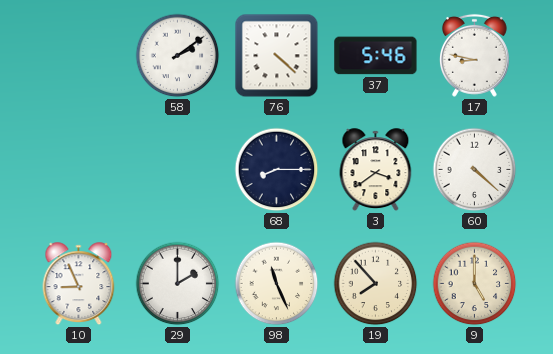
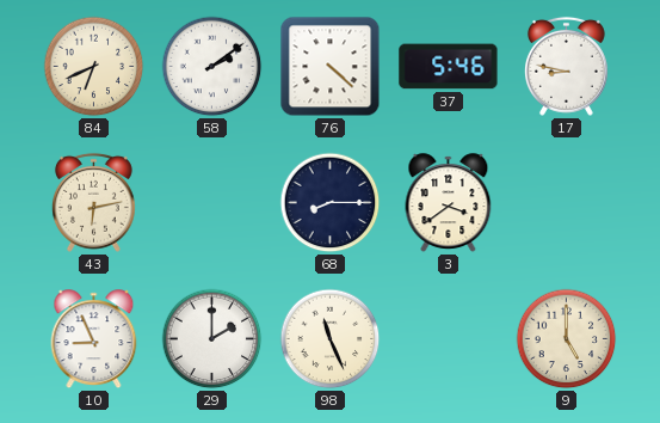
84: none -> 6:41 (94, 67)
43: none -> 6:13 (93, 202)
60: 4:22 -> none (475, 170)
19: 7:53 -> none (376, 284)
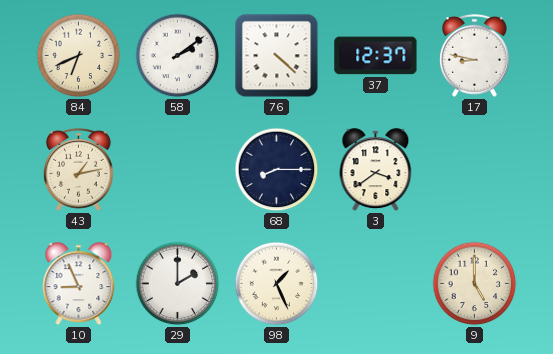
37: 5:46 -> 12:37 (376, 56)
43: 6:13 -> 1:13 (78, 169)
98: 11:26 -> 1:26 (277, 284)
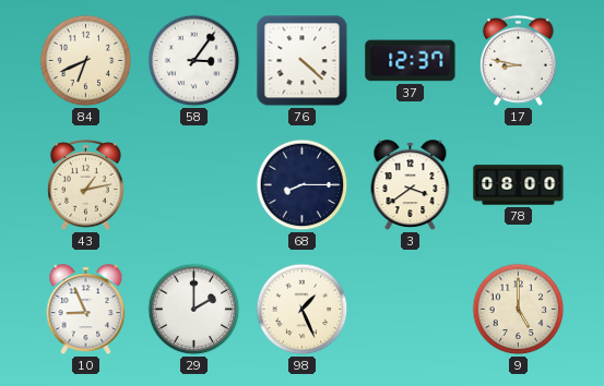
58: 2:09 -> 3:06 (194, 61)
78: none -> 08:00 (519, 185)
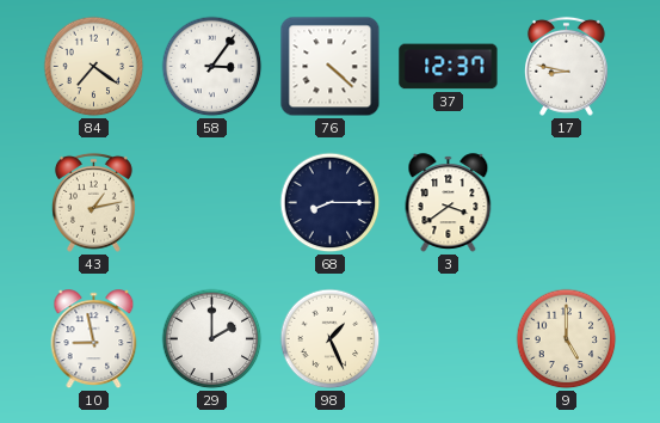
84: 6:41 -> 7:21 (94, 67)
78: 08:00 -> none (519, 185)
10: 8:56 -> 8:58 (94, 339)
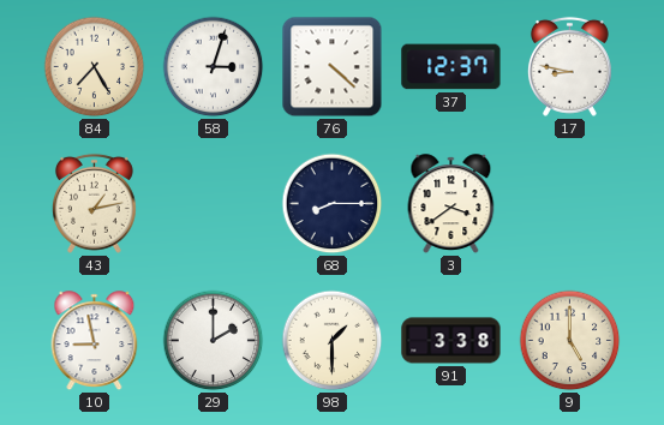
84: 7:21 -> 7:25 (95, 67)
58: 3:06 -> 3:03 (214, 67)
98: 1:26 -> 1:30 (333, 341)
91: none -> 3:38 (451, 341)
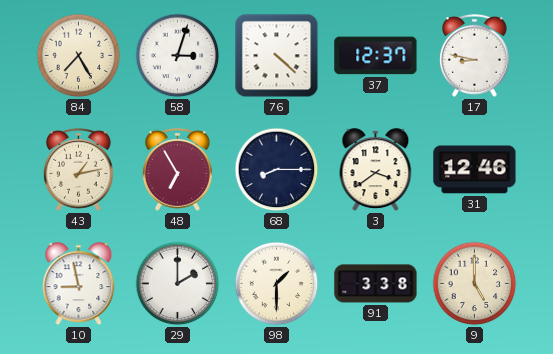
48: none -> 6:55 (177, 169)
31: none -> 12:46 (475, 170)
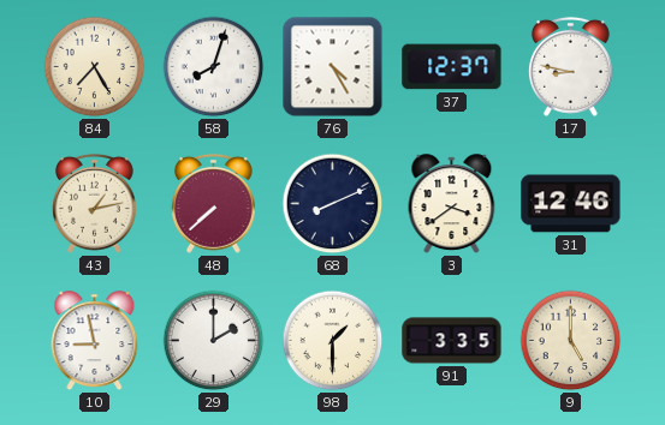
58: 3:03 -> 8:03 (214, 67)
76: 4:22 -> 4:25 (333, 67)
48: 6:55 -> 7:38 (213, 203)
68: 8:15 -> 8:11 (333, 204)
91: 3:38 -> 3:35 (452, 341)
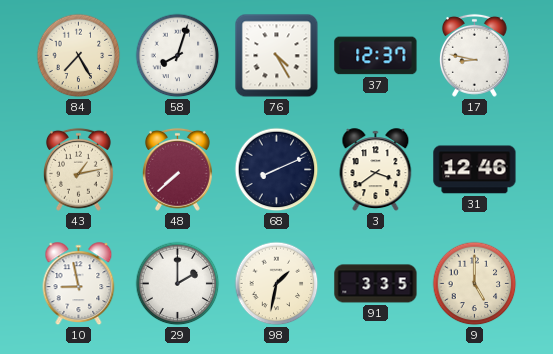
98: 1:30 -> 1:32 (277, 284)
